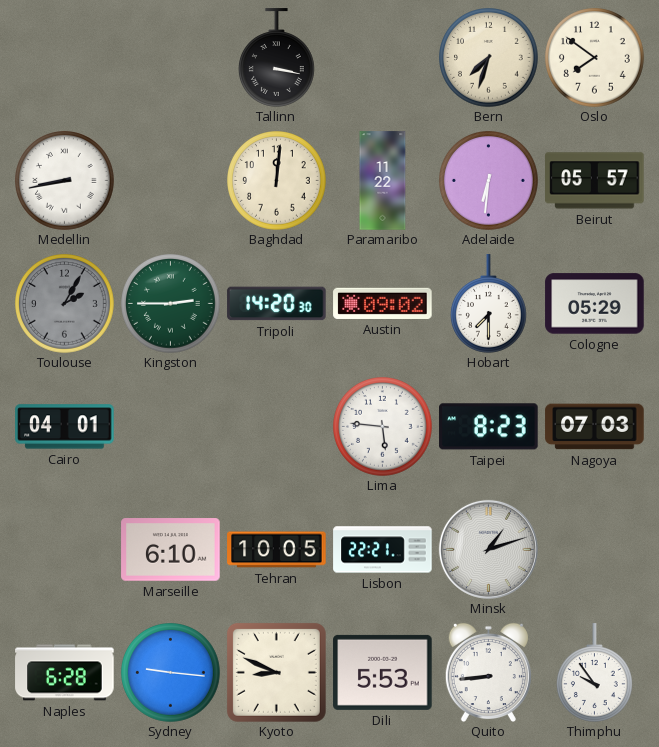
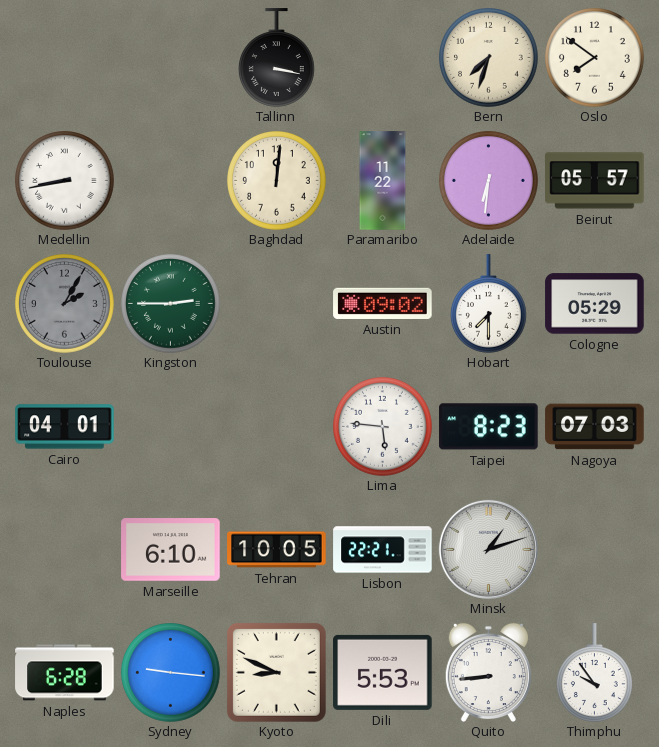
Tripoli: 14:20 -> none (277, 304)
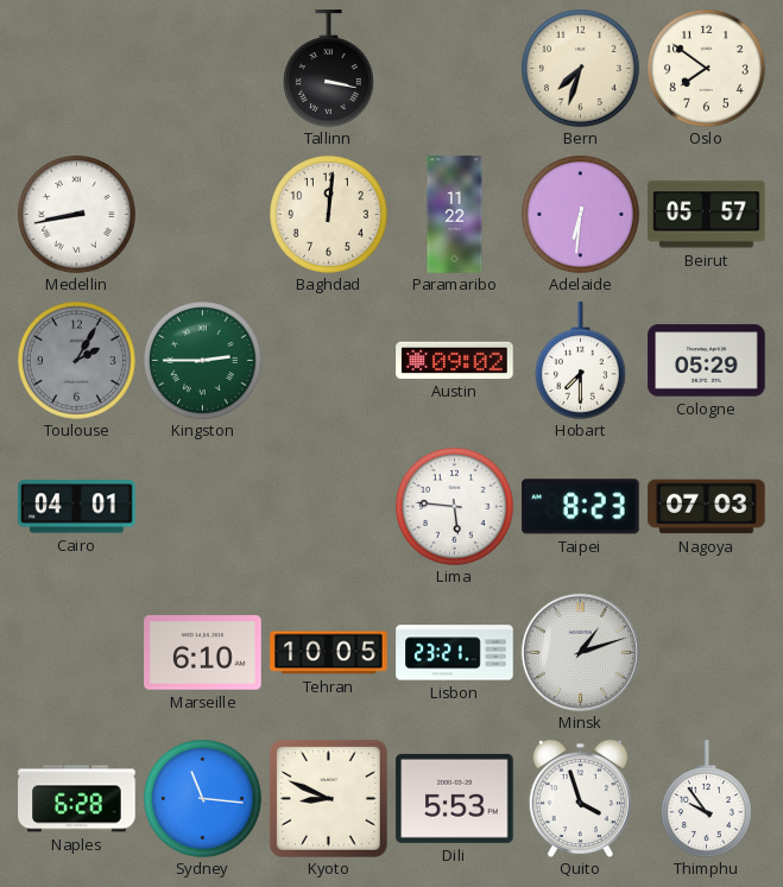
Lisbon: 22:21 -> 23:21 (455, 653)
Sydney: 9:16 -> 11:16 (203, 799)
Quito: 8:44 -> 3:57 (580, 798)
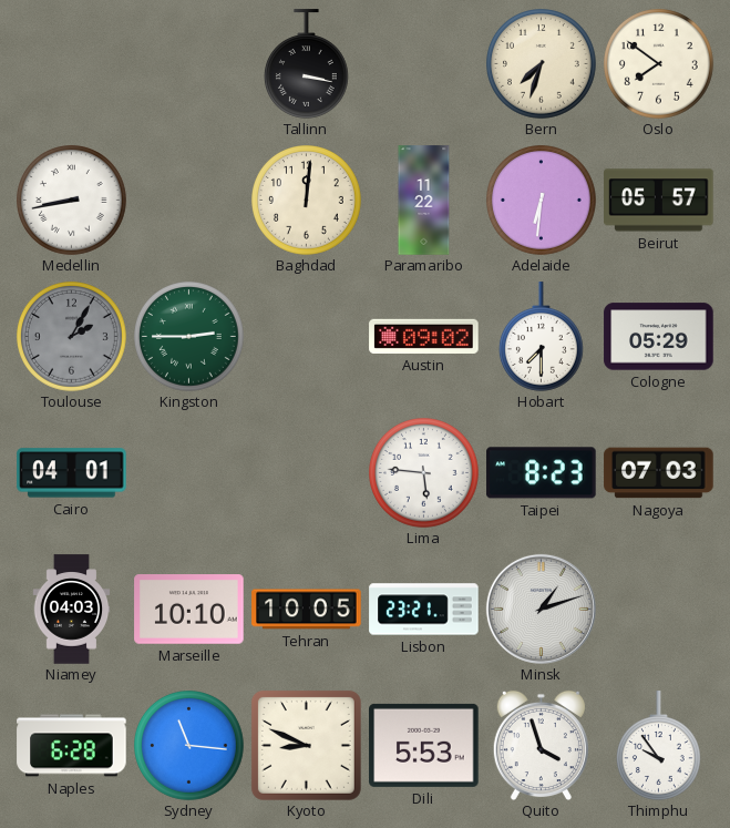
Niamey: none -> 04:03 (72, 610)
Marseille: 6:10 -> 10:10 (189, 610)
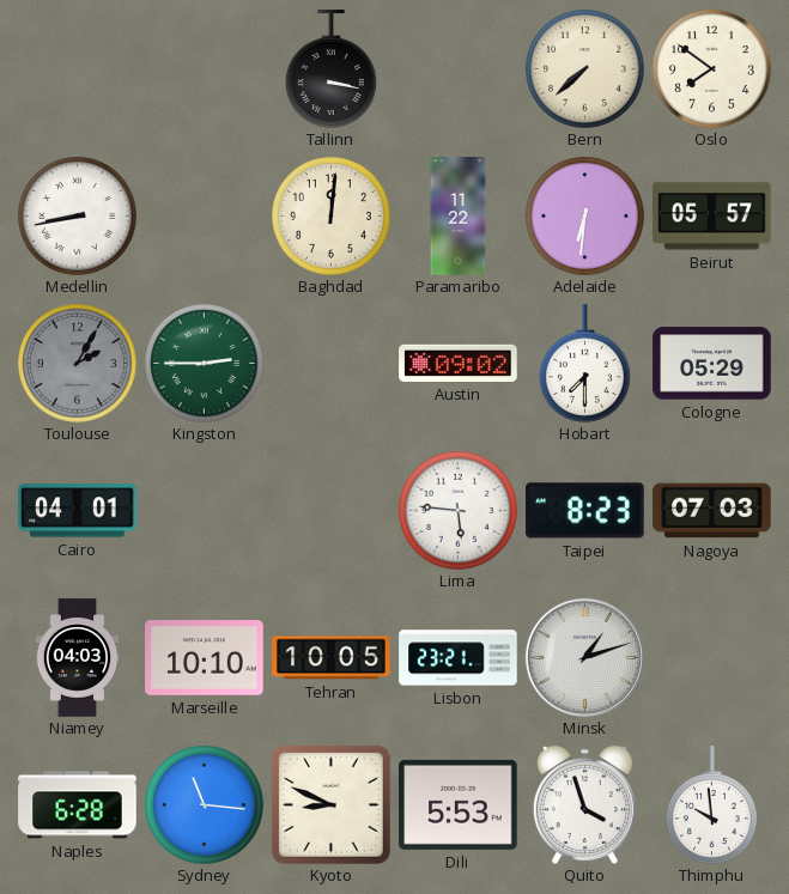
Bern: 7:33 -> 7:38 (585, 69)
Thimphu: 9:54 -> 9:59 (711, 805)
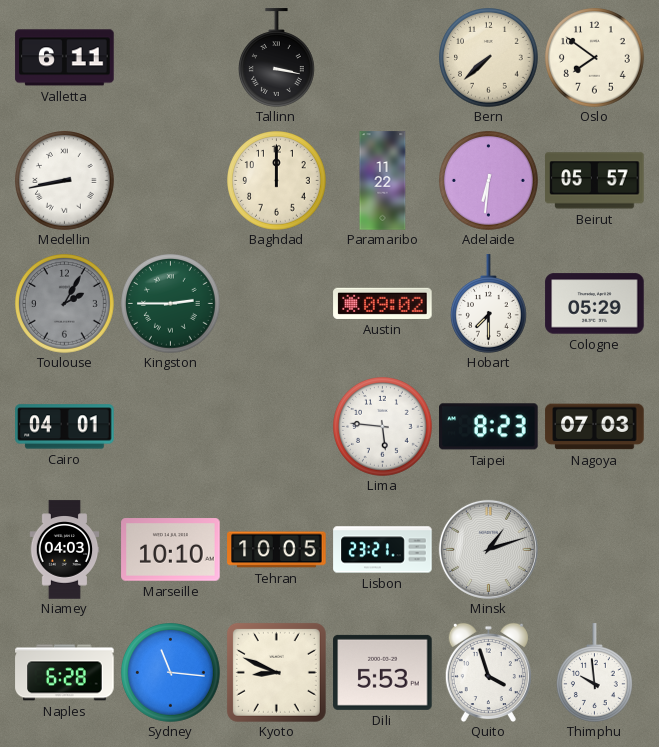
Valletta: none -> 6:11 (65, 58)
Baghdad: 12:01 -> 12:00 (277, 181)
